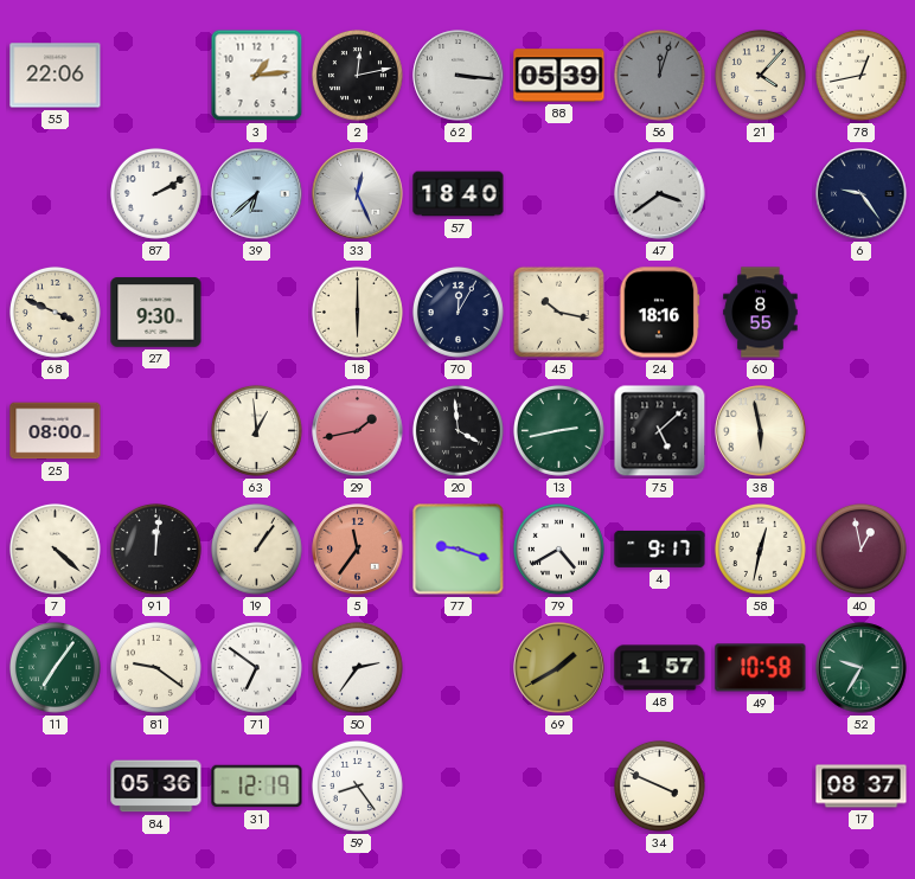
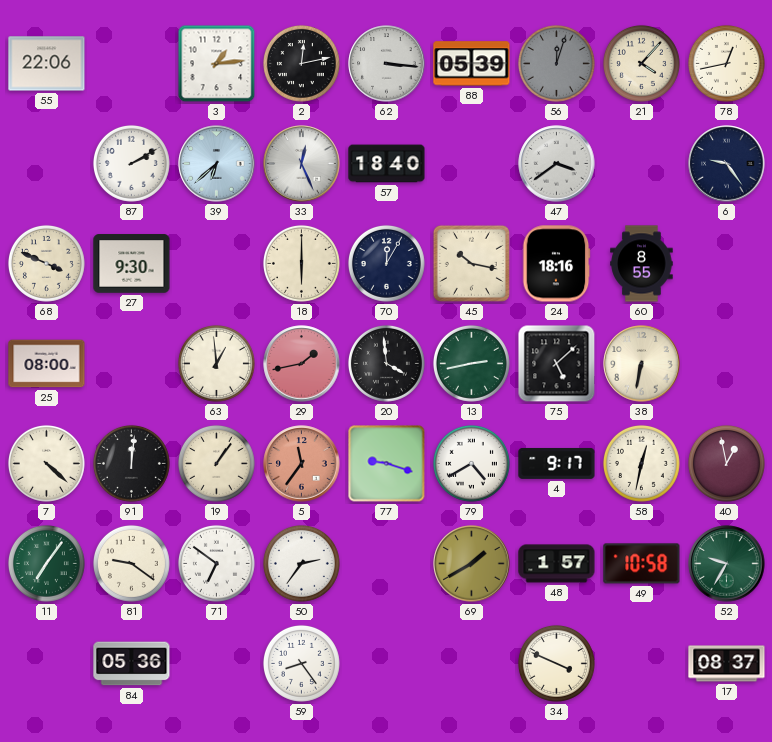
38: 5:58 -> 6:32 (642, 364)
31: 12:19 -> none (257, 787)
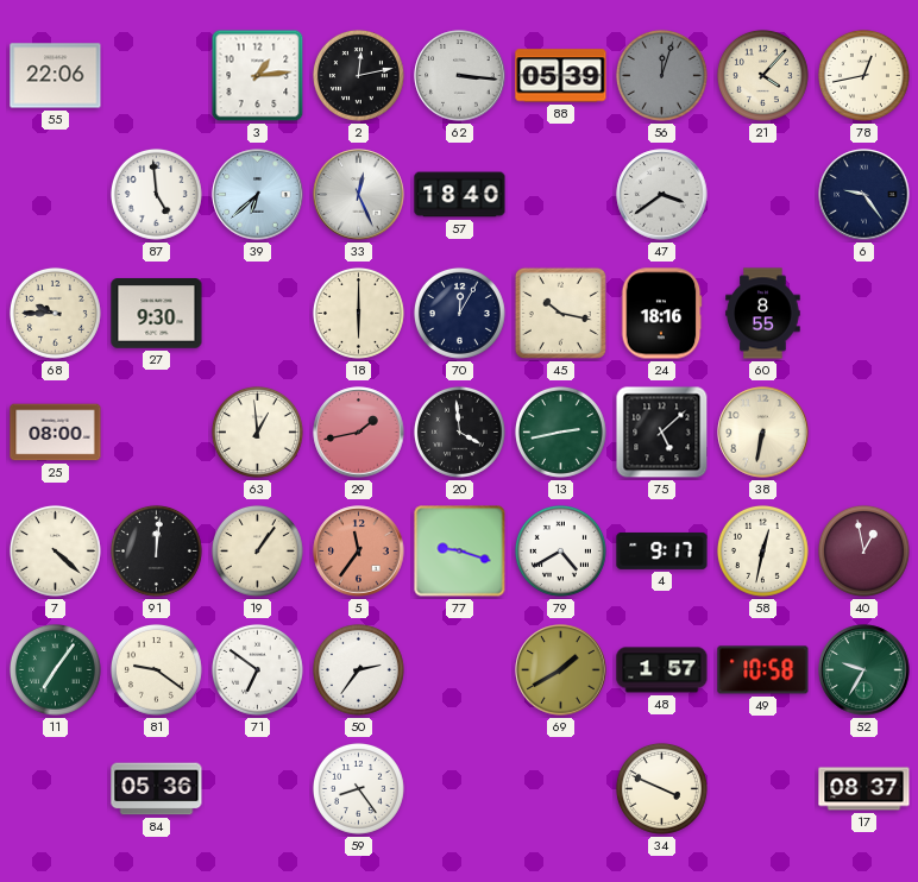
87: 2:10 -> 4:59 (156, 194)
68: 3:49 -> 9:45 (55, 313)
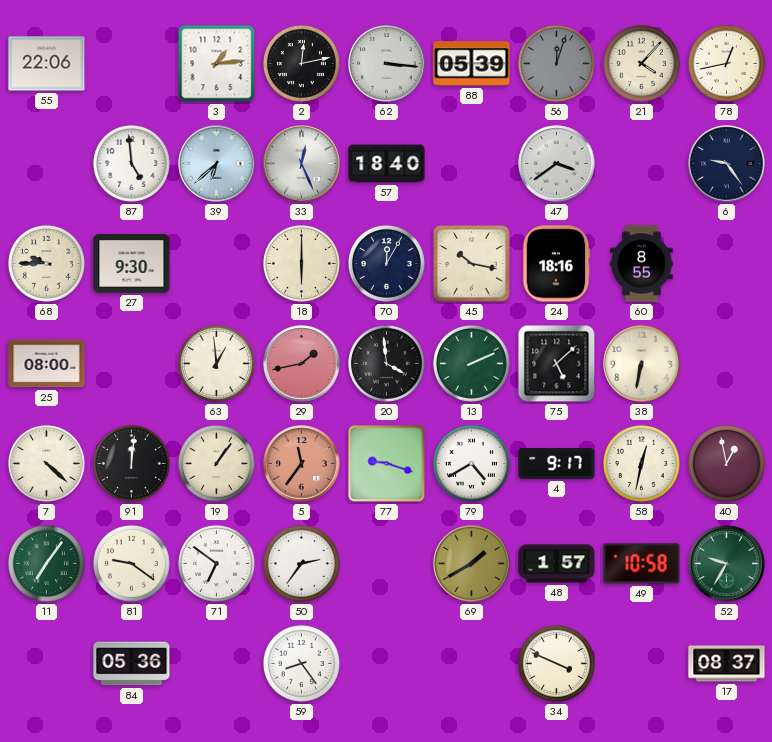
13: 2:43 -> 2:11 (471, 363)
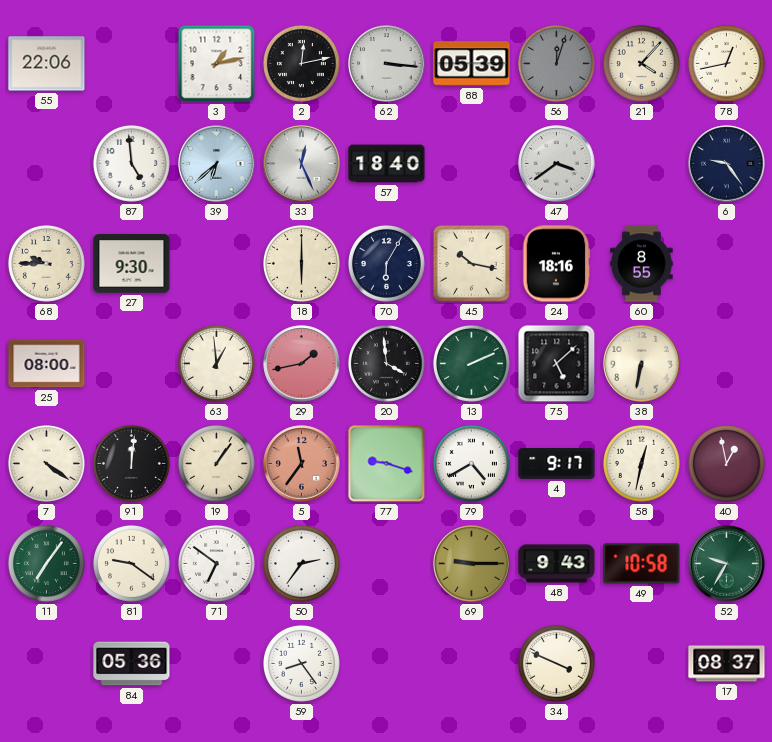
3: 1:14 -> 1:13 (217, 64)
70: 12:05 -> 6:05 (386, 263)
7: 4:22 -> 4:21 (46, 463)
69: 1:40 -> 9:15 (472, 564)
48: 1:57 -> 9:43 (557, 564)
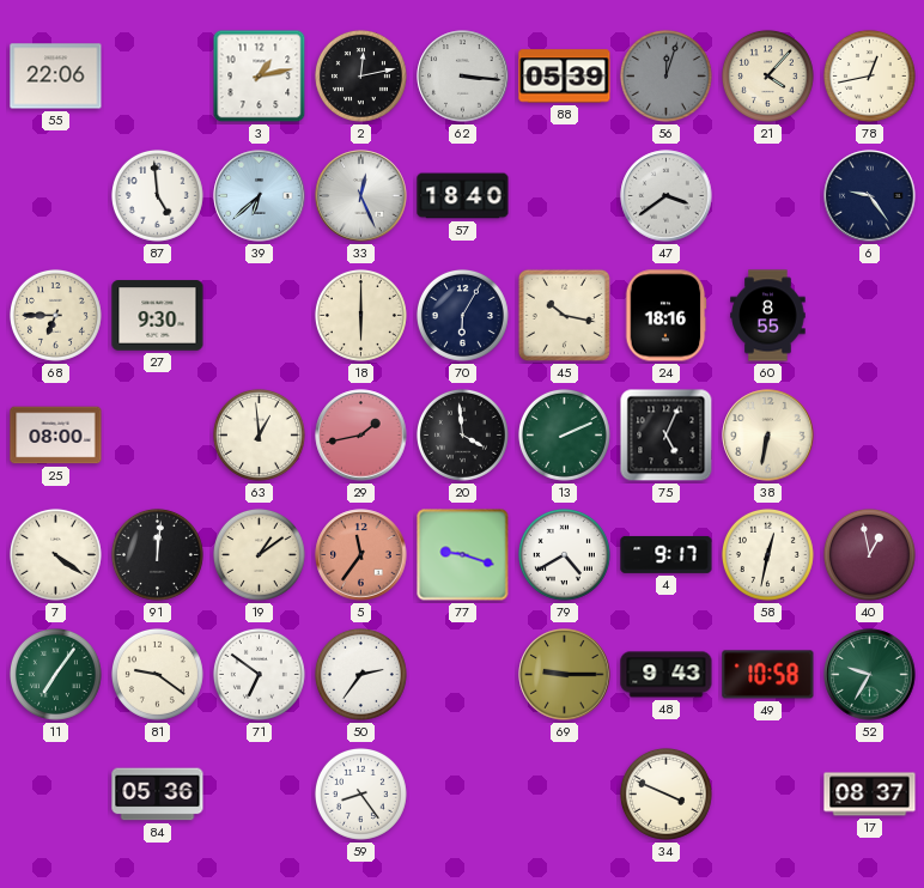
68: 9:45 -> 6:45 (55, 315)
75: 5:08 -> 5:04 (667, 436)
19: 1:06 -> 1:09 (259, 554)
